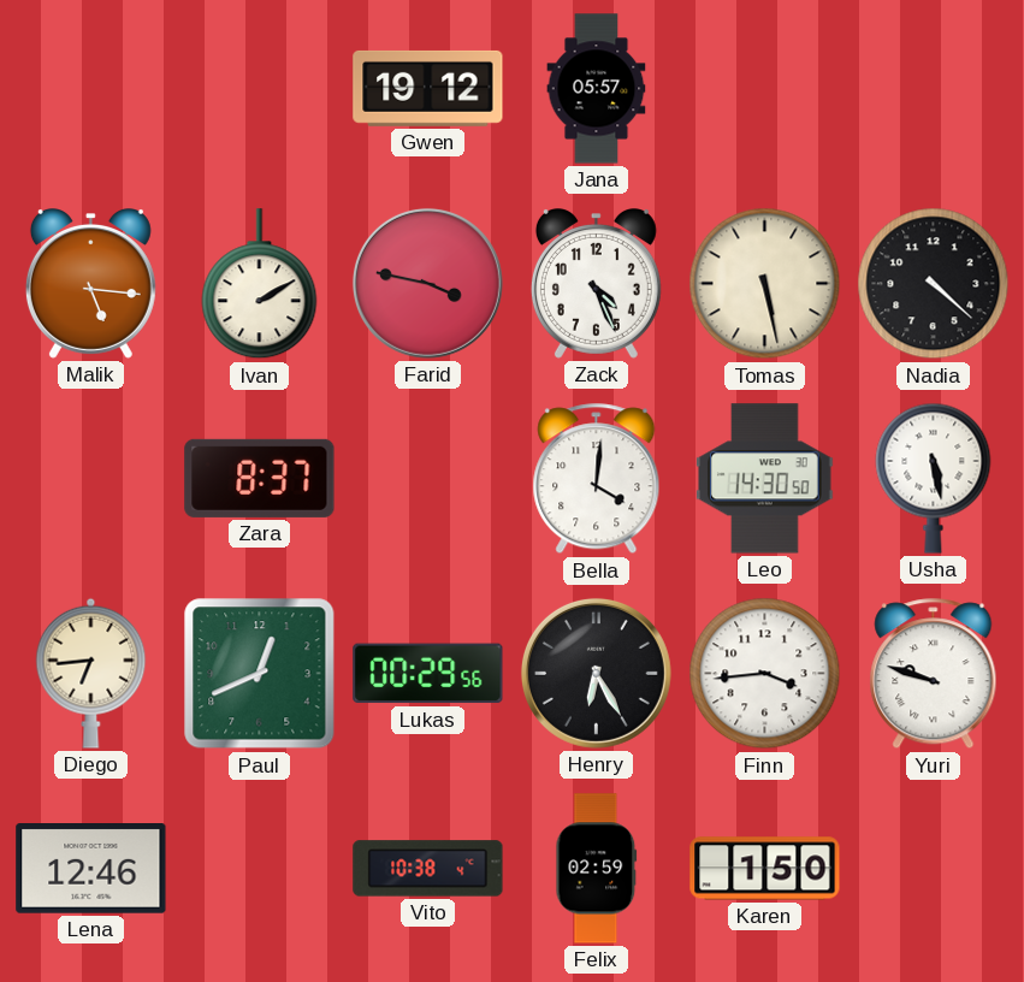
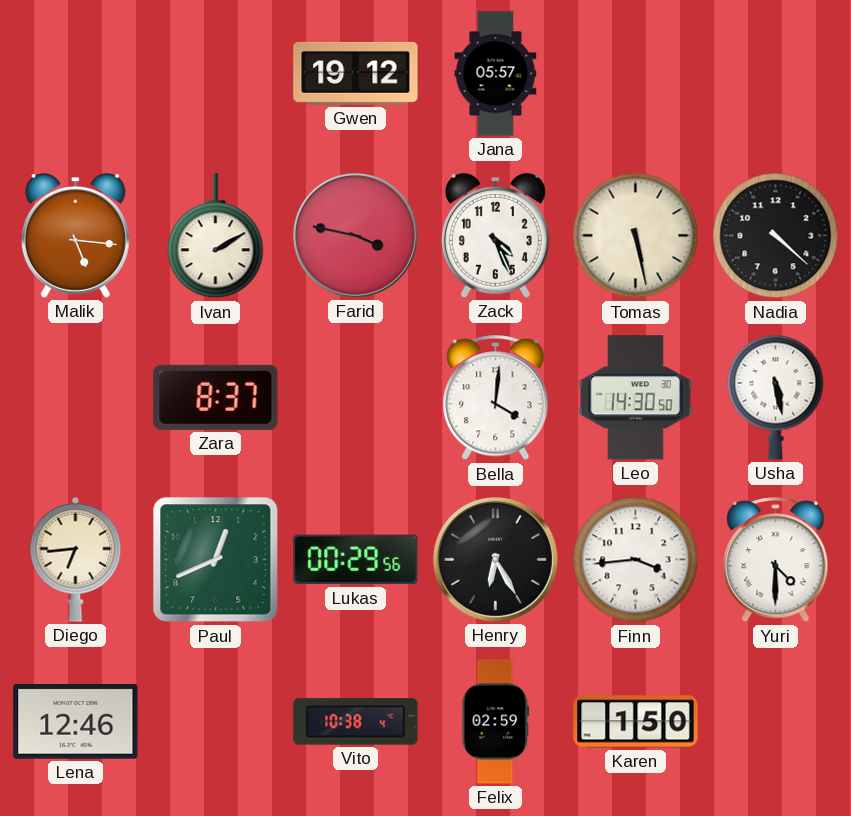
Yuri: 9:48 -> 4:30 (776, 560)
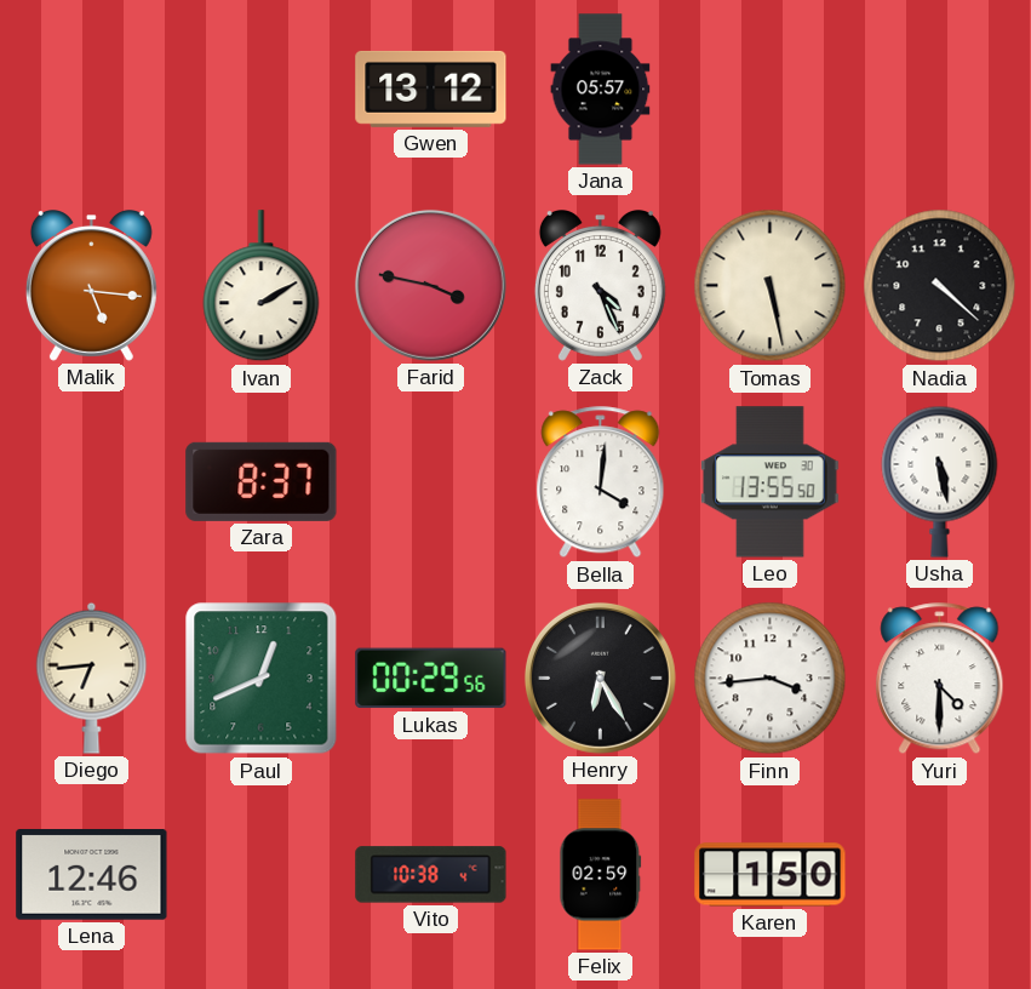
Gwen: 19:12 -> 13:12 (431, 88)
Leo: 14:30 -> 13:55 (771, 482)
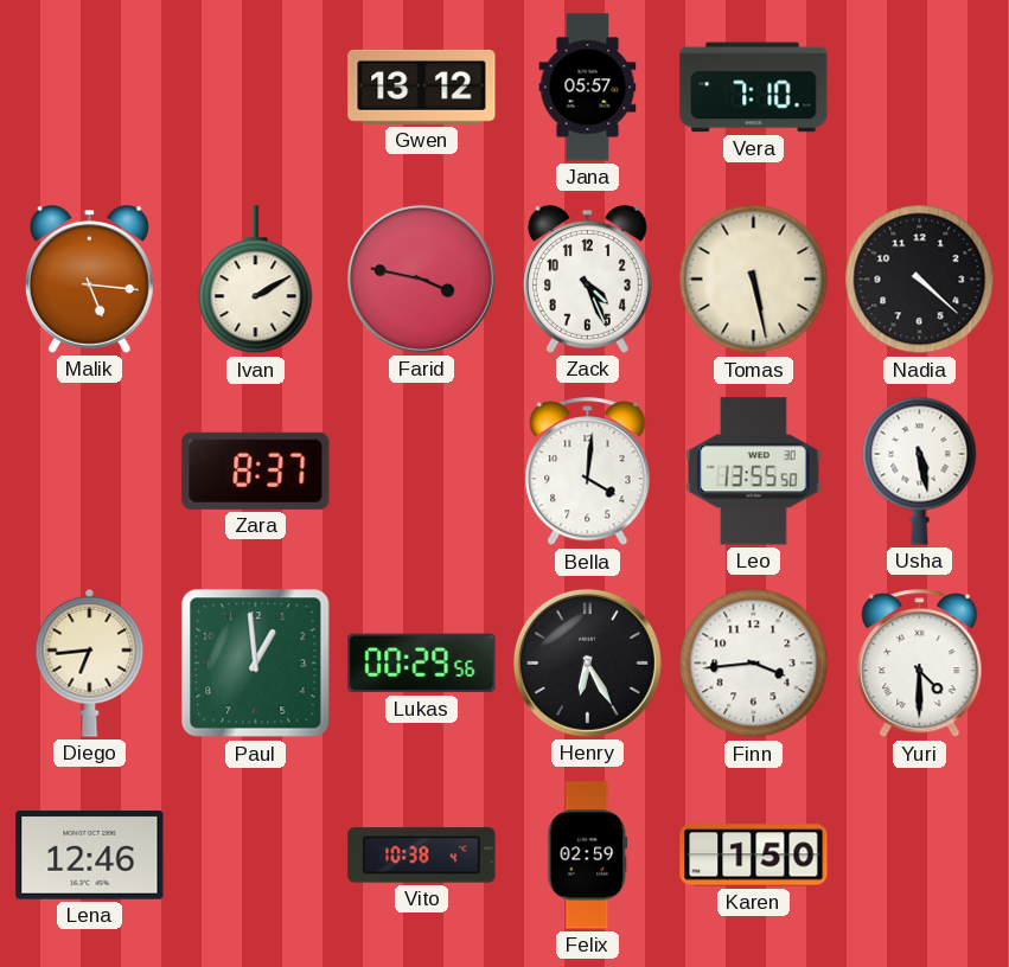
Vera: none -> 7:10 (754, 88)
Paul: 12:41 -> 12:59 (256, 664)
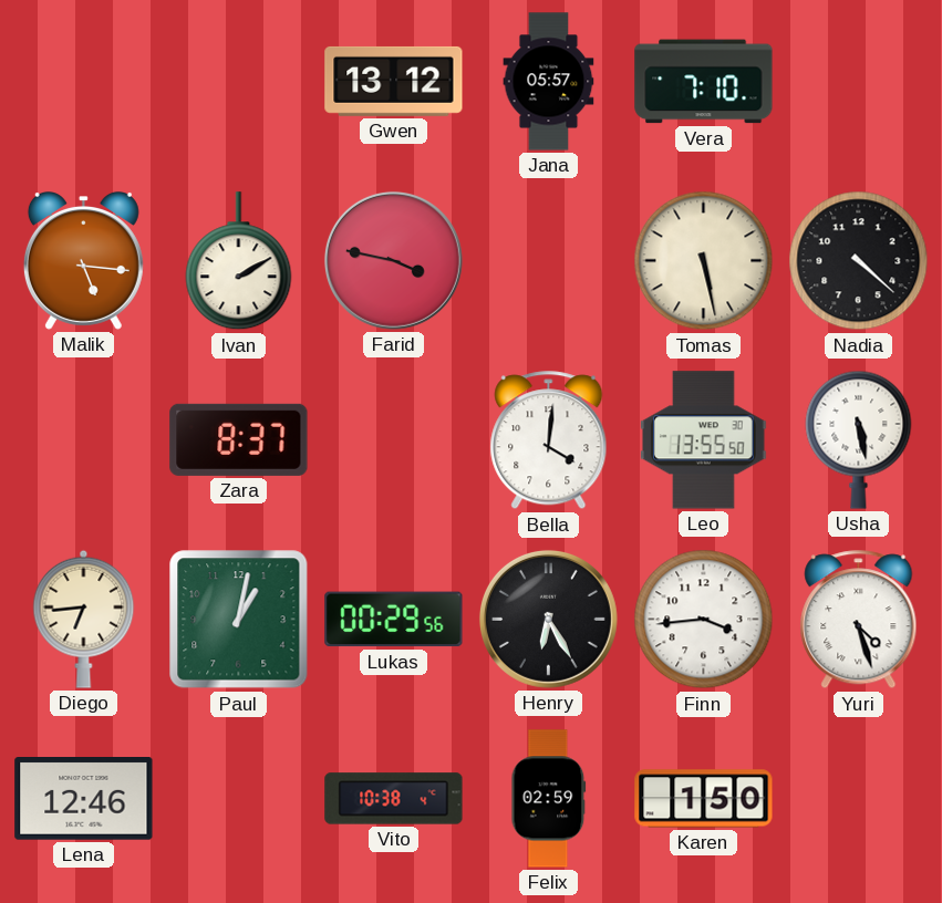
Zack: 4:26 -> none (587, 280)
Paul: 12:59 -> 1:02 (239, 620)
Yuri: 4:30 -> 4:27 (859, 620)
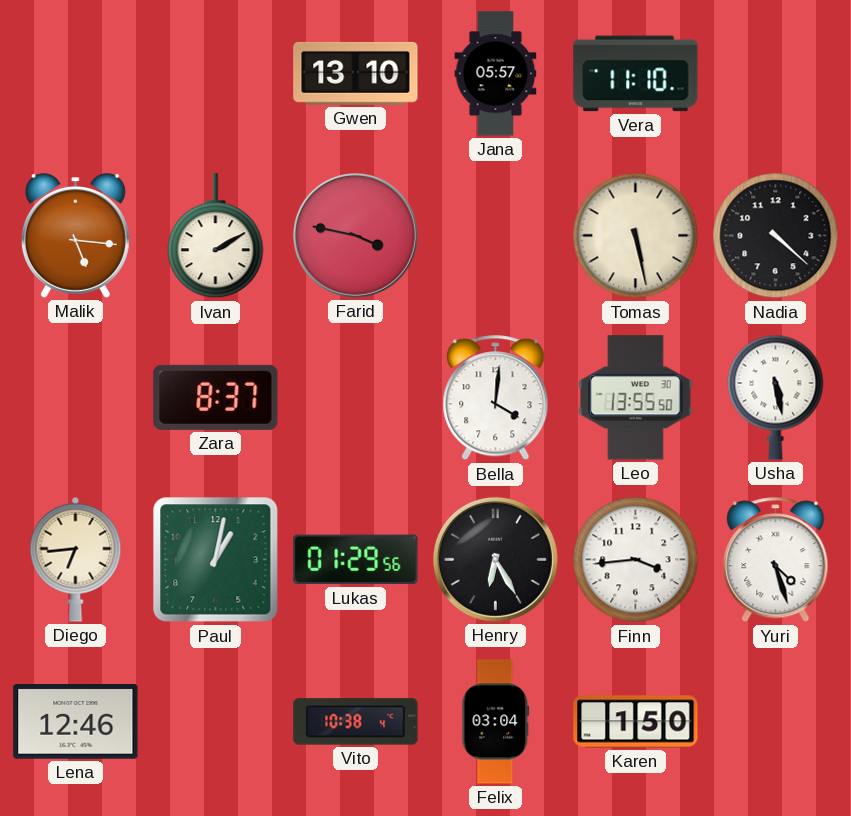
Gwen: 13:12 -> 13:10 (356, 73)
Vera: 7:10 -> 11:10 (636, 74)
Lukas: 00:29 -> 01:29 (356, 560)
Felix: 02:59 -> 03:04 (496, 722)
